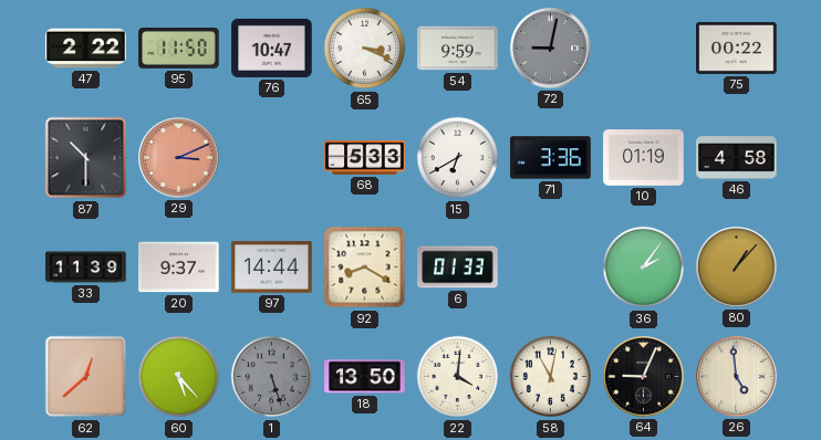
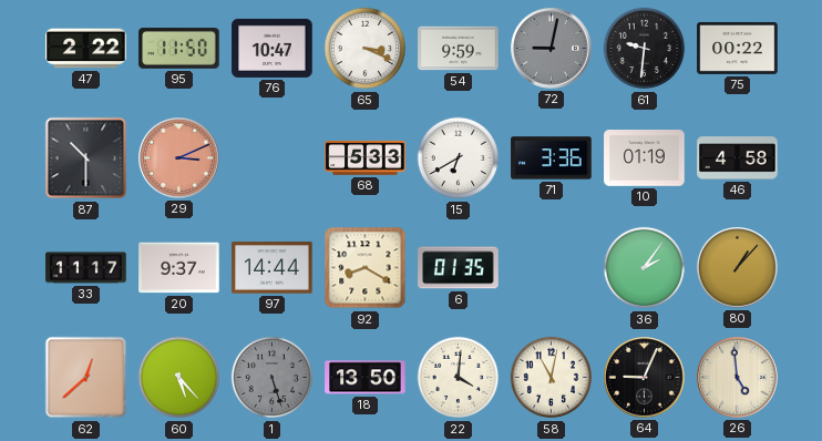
61: none -> 9:31 (645, 49)
33: 11:39 -> 11:17 (86, 268)
6: 01:33 -> 01:35 (459, 268)
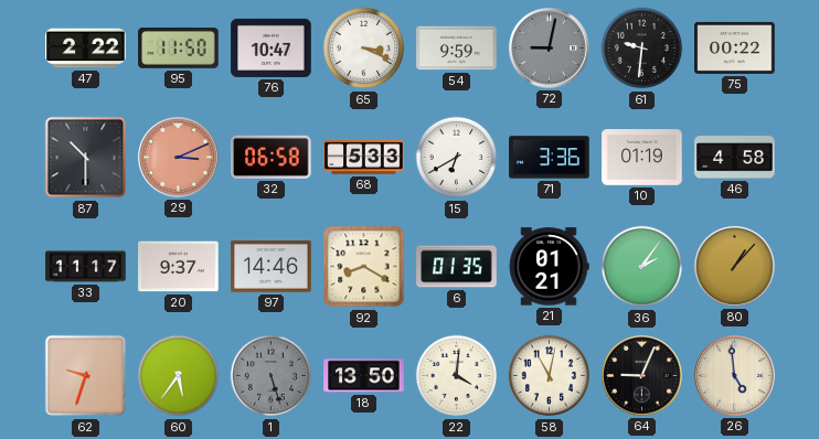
32: none -> 06:58 (272, 157)
97: 14:44 -> 14:46 (272, 267)
21: none -> 01:21 (549, 267)
62: 12:38 -> 9:33 (86, 376)
60: 5:23 -> 5:36 (179, 376)
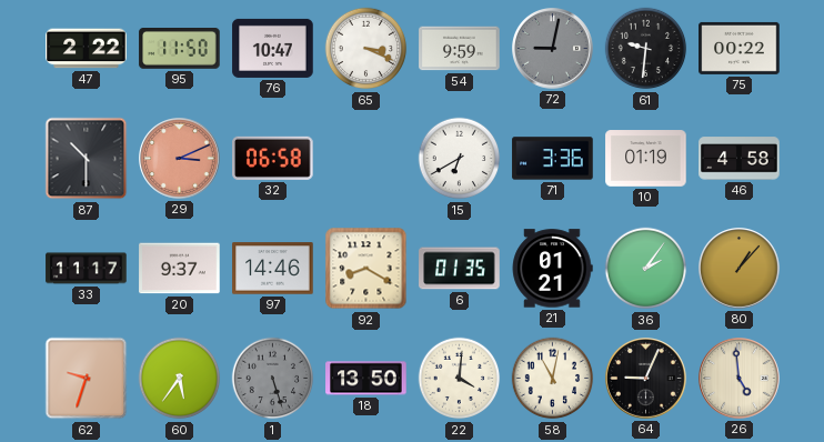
68: 5:33 -> none (364, 158)
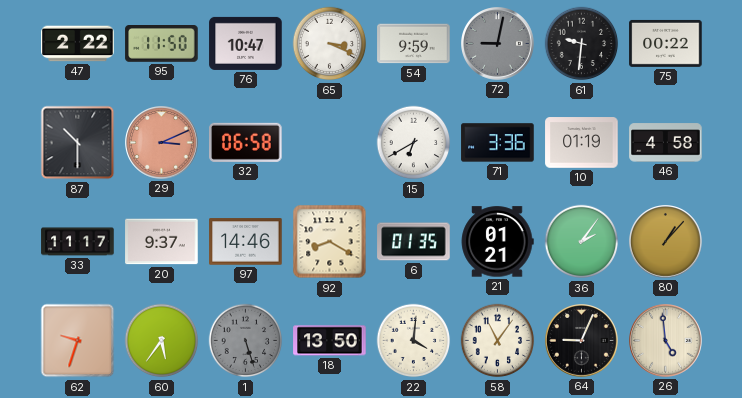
58: 11:02 -> 11:06 (498, 341)
